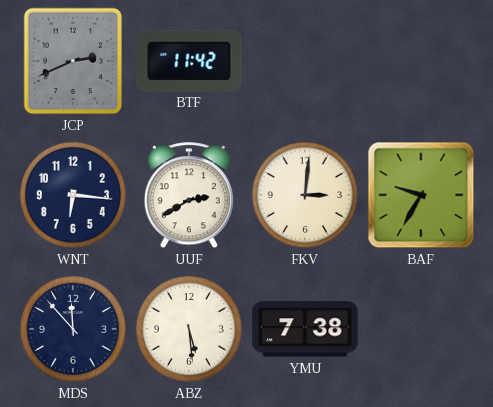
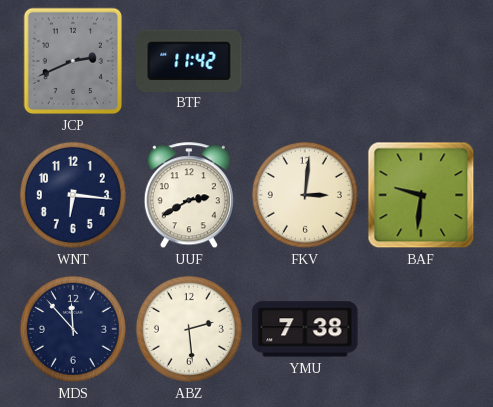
BAF: 9:35 -> 9:31 (421, 195)
ABZ: 5:29 -> 2:29 (189, 329)
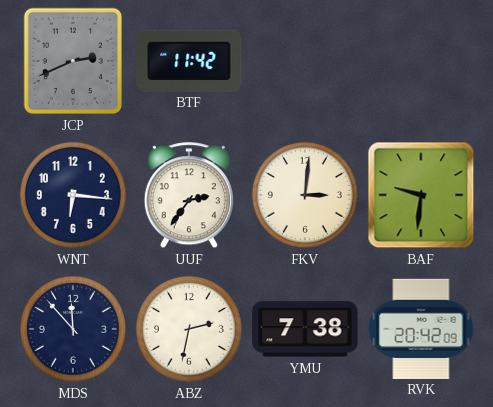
UUF: 2:40 -> 2:36 (189, 196)
ABZ: 2:29 -> 2:32 (189, 329)
RVK: none -> 20:42 (421, 328)
